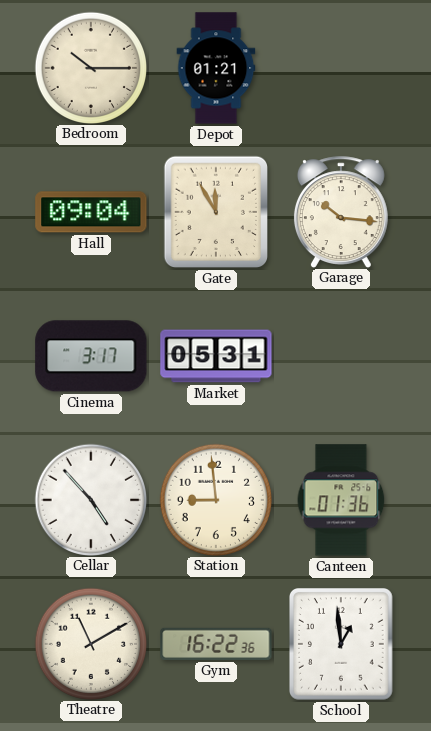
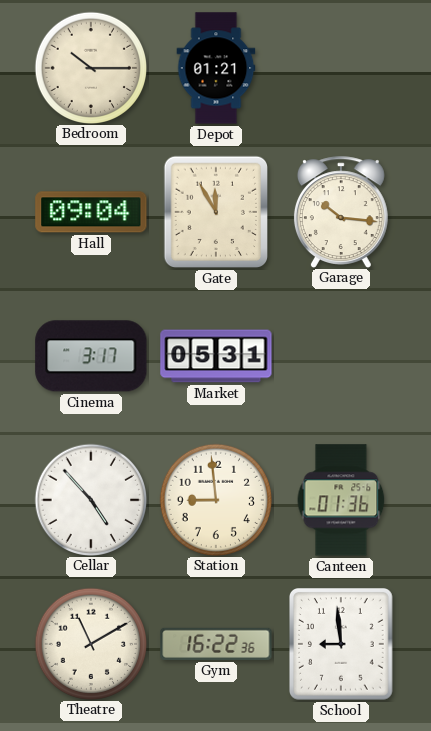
School: 12:59 -> 8:59 (342, 645)
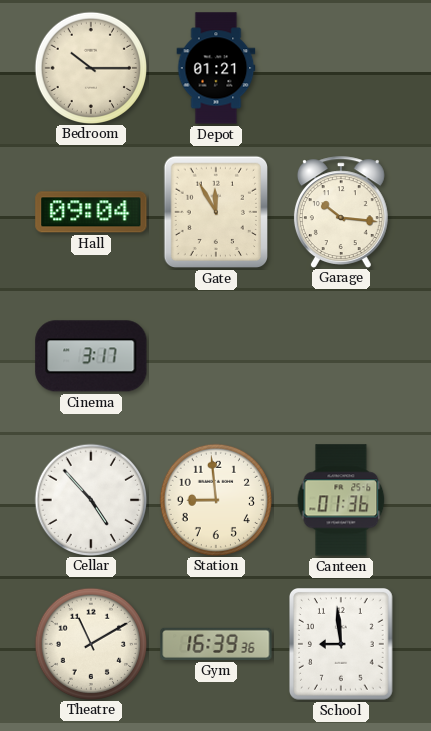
Market: 05:31 -> none (216, 356)
Gym: 16:22 -> 16:39 (216, 644)
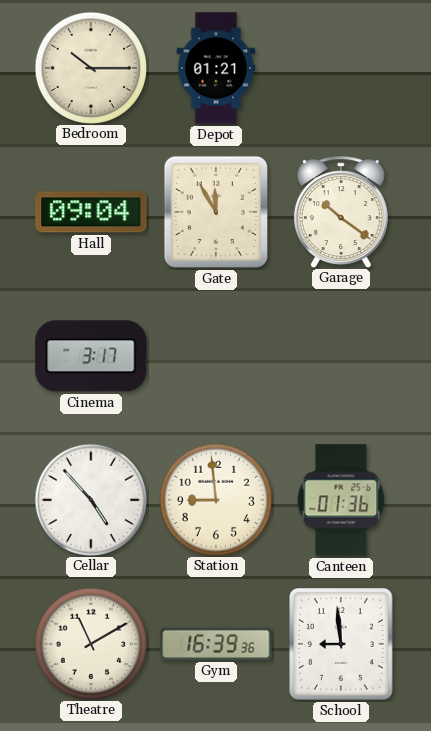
Garage: 10:16 -> 10:21 (341, 212)
